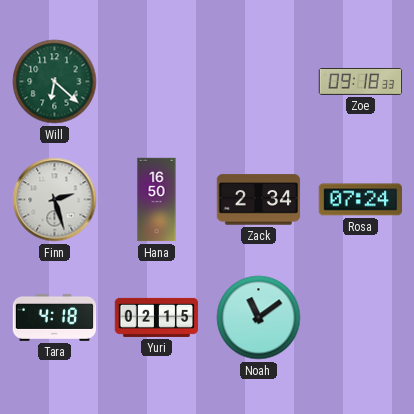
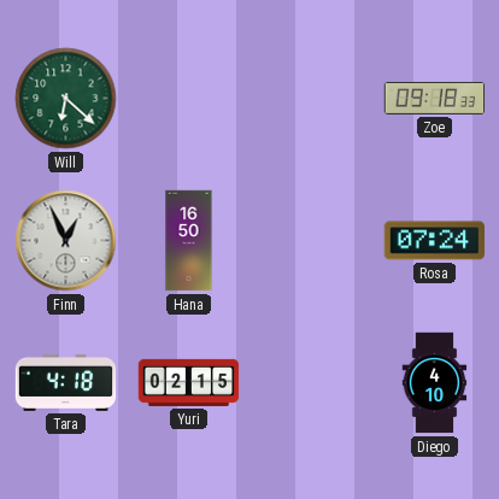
Finn: 2:27 -> 12:56 (66, 241)
Zack: 2:34 -> none (259, 200)
Noah: 11:09 -> none (259, 318)
Diego: none -> 4:10 (435, 383)
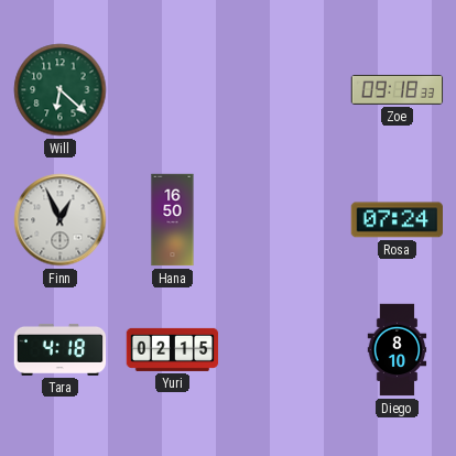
Diego: 4:10 -> 8:10 (398, 350)
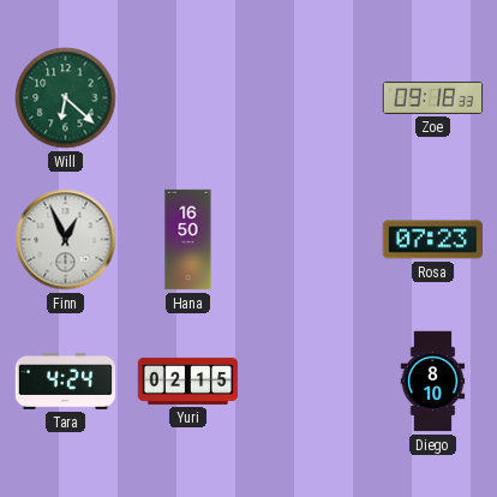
Rosa: 07:24 -> 07:23 (432, 240)
Tara: 4:18 -> 4:24 (66, 381)
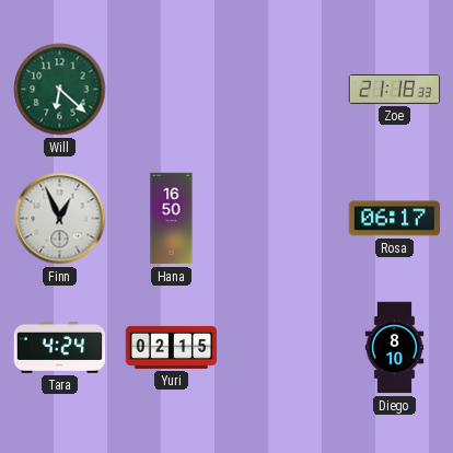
Zoe: 09:18 -> 21:18 (395, 89)
Rosa: 07:23 -> 06:17 (394, 219)
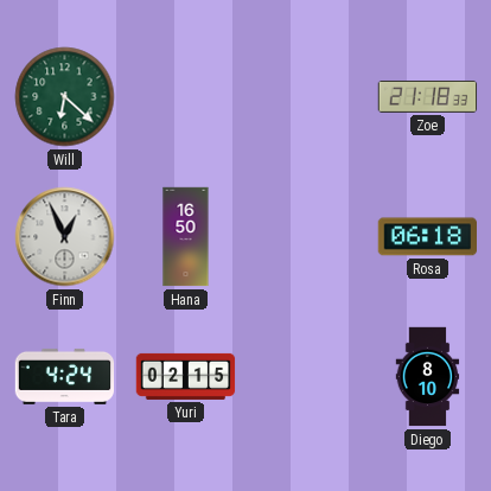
Rosa: 06:17 -> 06:18 (427, 237)
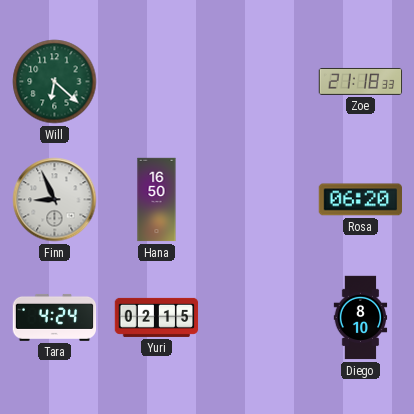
Finn: 12:56 -> 8:56 (55, 200)
Rosa: 06:18 -> 06:20 (360, 200)
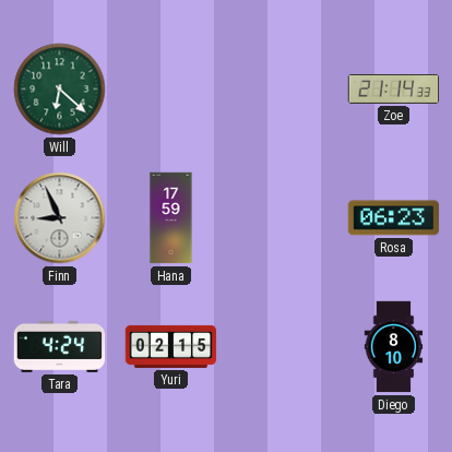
Zoe: 21:18 -> 21:14 (394, 88)
Hana: 16:50 -> 17:59 (171, 218)
Rosa: 06:20 -> 06:23 (393, 218)
